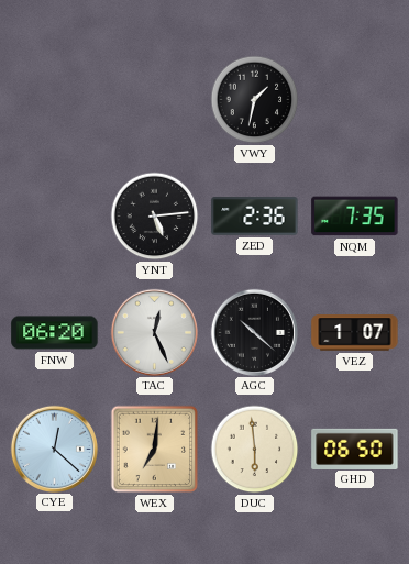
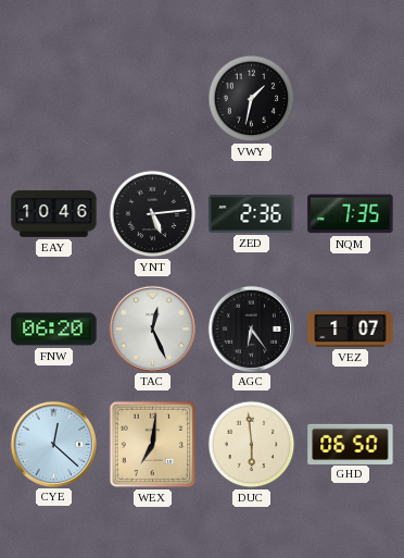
EAY: none -> 10:46 (54, 214)
AGC: 10:22 -> 6:24 (251, 328)
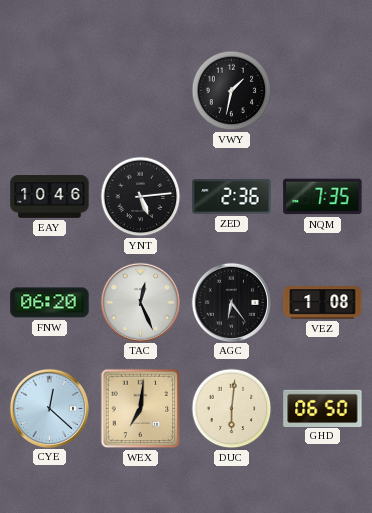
VEZ: 1:07 -> 1:08 (323, 303)
DUC: 5:59 -> 6:01 (232, 409)
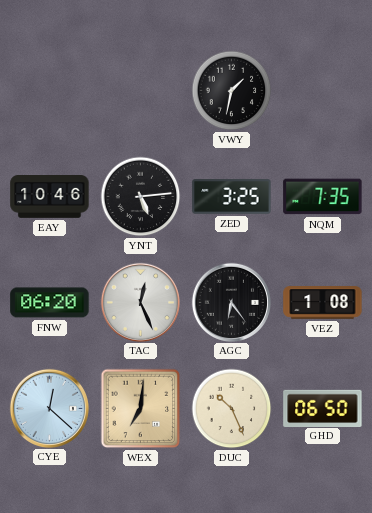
ZED: 2:36 -> 3:25 (232, 197)
DUC: 6:01 -> 10:26 (232, 409)
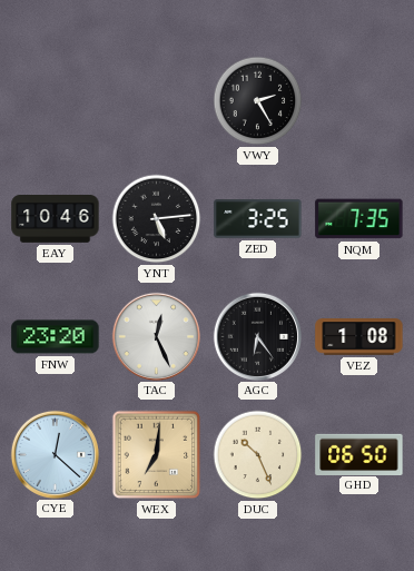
VWY: 1:32 -> 2:25 (258, 101)
FNW: 06:20 -> 23:20 (56, 337)
